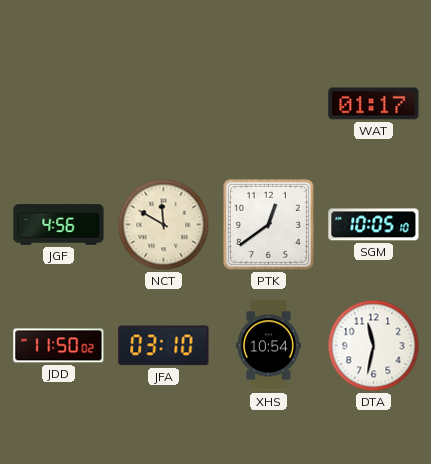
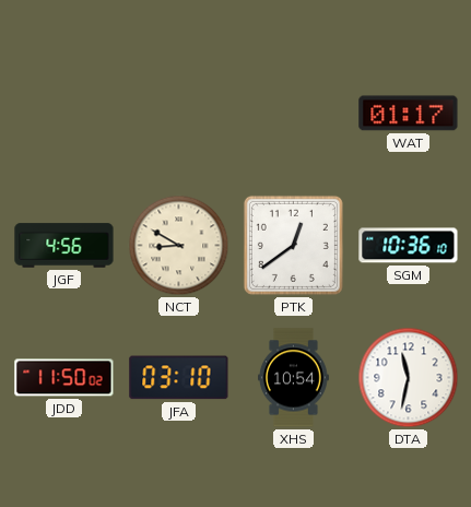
NCT: 11:50 -> 8:50 (179, 246)
SGM: 10:05 -> 10:36 (409, 246)
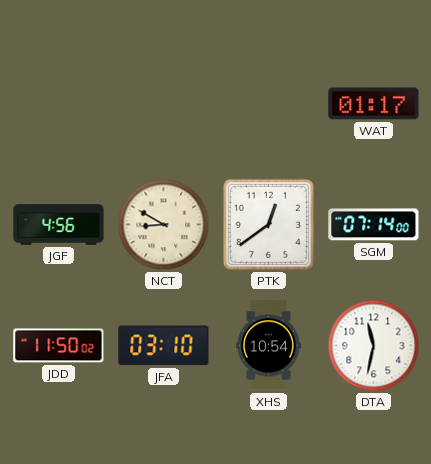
SGM: 10:36 -> 07:14 (374, 225)
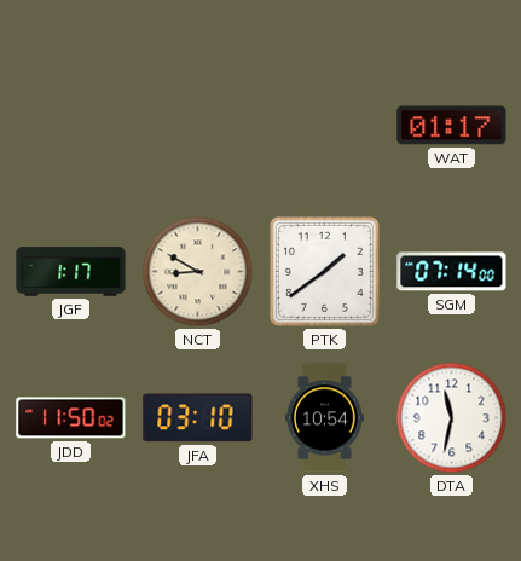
JGF: 4:56 -> 1:17 (71, 272)
PTK: 12:39 -> 1:39 (324, 271)
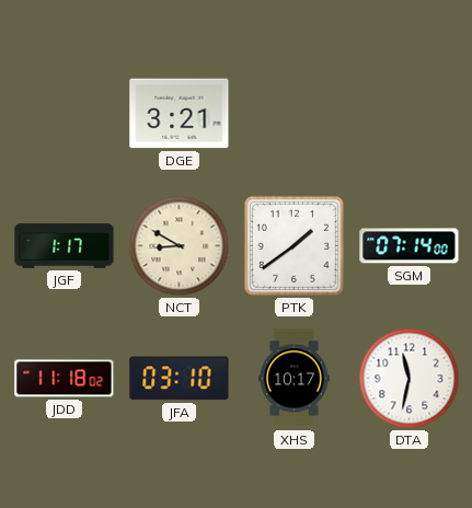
DGE: none -> 3:21 (180, 114)
WAT: 01:17 -> none (452, 126)
JDD: 11:50 -> 11:18 (65, 379)
XHS: 10:54 -> 10:17 (295, 379)
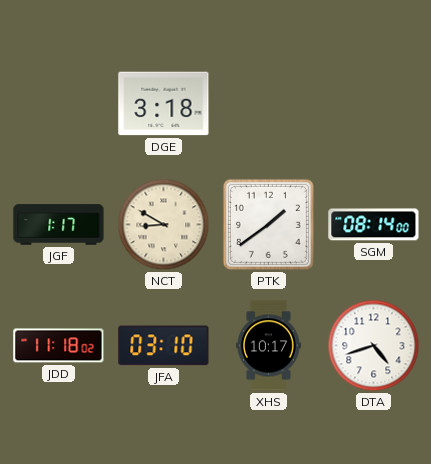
DGE: 3:21 -> 3:18 (164, 104)
SGM: 07:14 -> 08:14 (374, 225)
DTA: 11:32 -> 4:42 (374, 346)
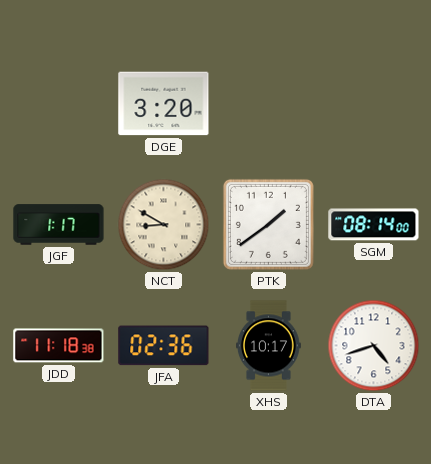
DGE: 3:18 -> 3:20 (164, 104)
JDD: 11:18:02 -> 11:18:38 (59, 346)
JFA: 03:10 -> 02:36 (164, 346)
